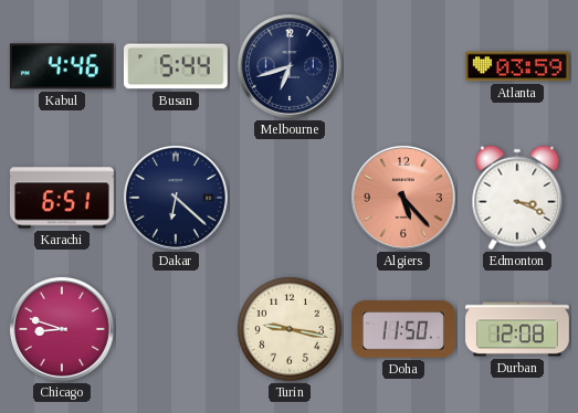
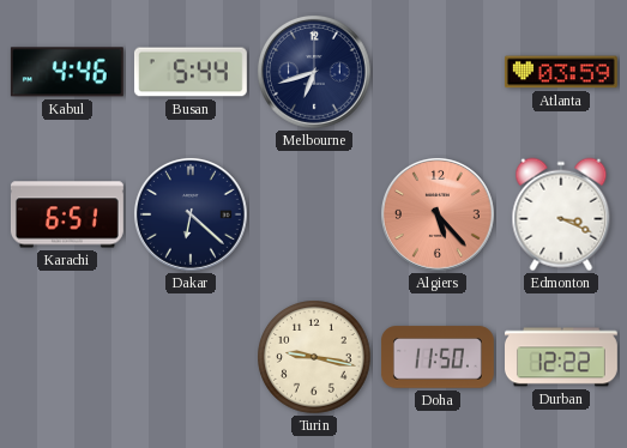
Chicago: 8:48 -> none (62, 329)
Durban: 12:08 -> 12:22 (562, 357)
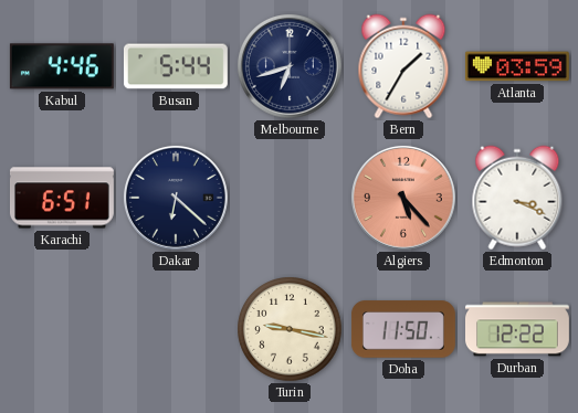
Bern: none -> 1:35 (403, 66)
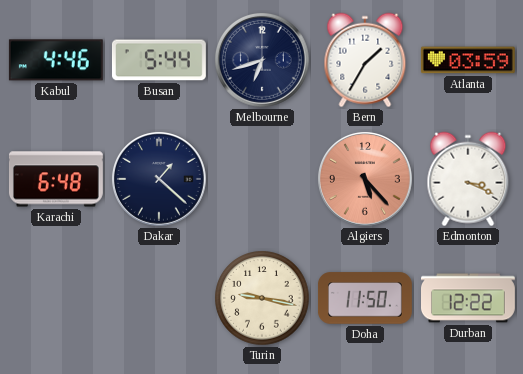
Karachi: 6:51 -> 6:48 (56, 179)
Dakar: 6:22 -> 1:22 (159, 179)
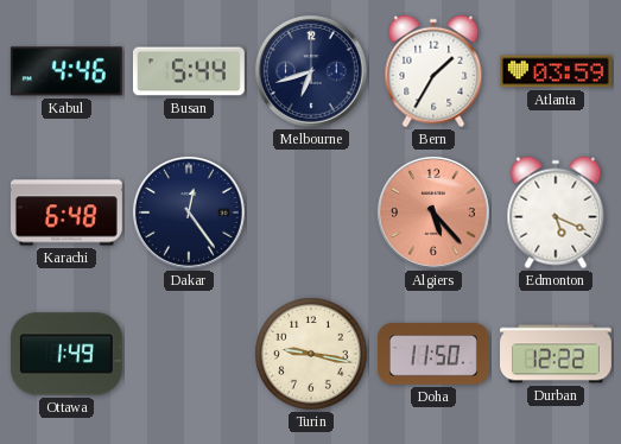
Dakar: 1:22 -> 12:24 (189, 213)
Edmonton: 3:19 -> 5:19 (556, 213)
Ottawa: none -> 1:49 (66, 354)
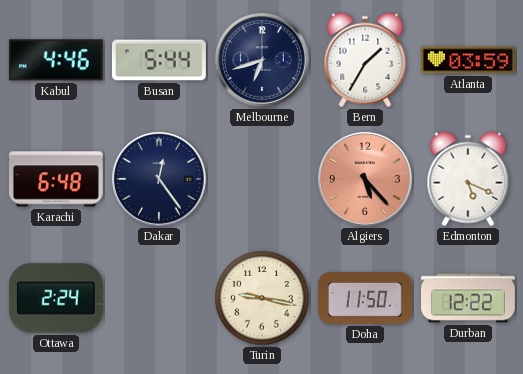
Ottawa: 1:49 -> 2:24 (56, 298)
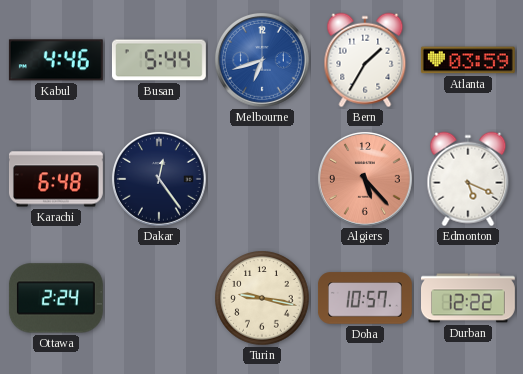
Melbourne dial: navy -> blue (262, 60)
Doha: 11:50 -> 10:57 (365, 298)
